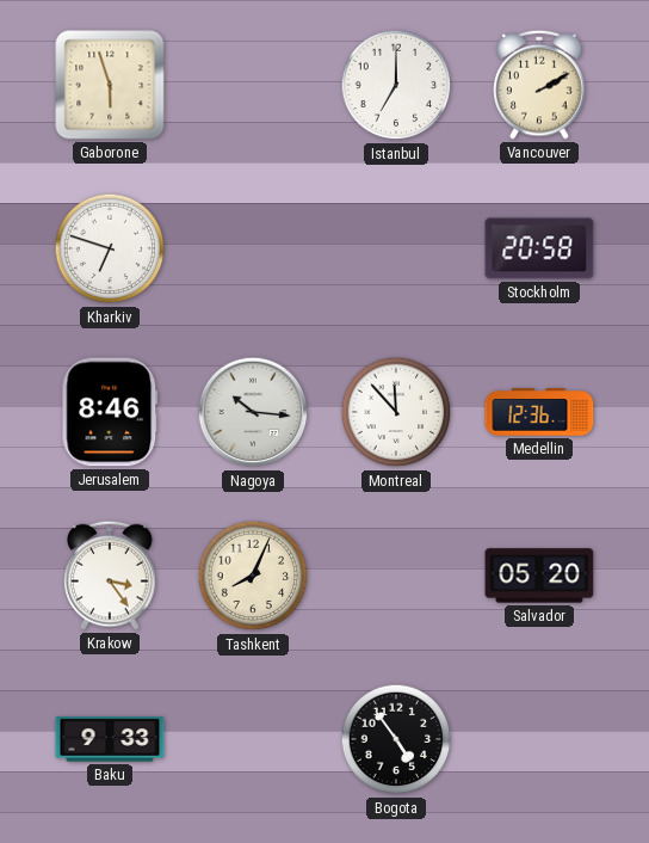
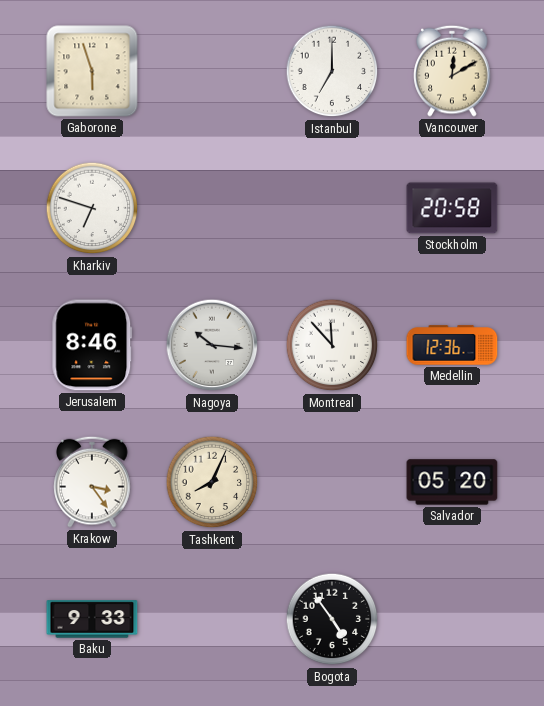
Vancouver: 2:10 -> 12:10 (452, 71)
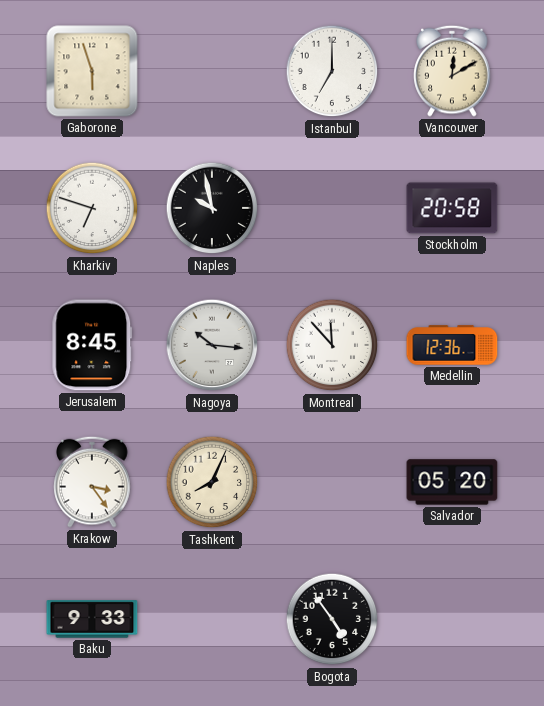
Naples: none -> 9:58 (212, 208)
Jerusalem: 8:46 -> 8:45 (92, 345)
